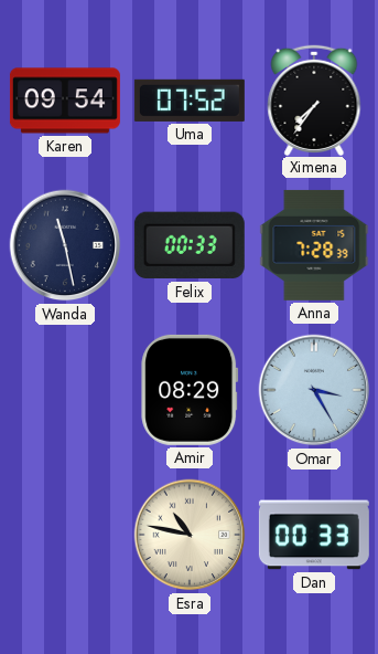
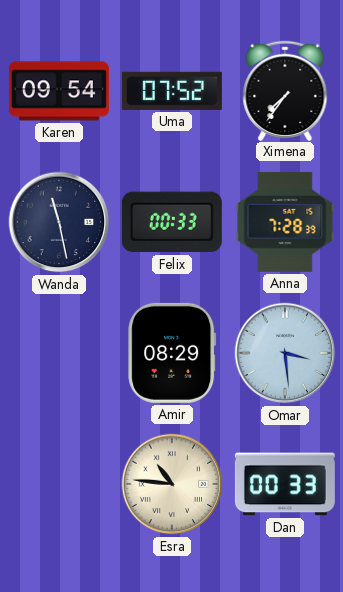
Omar: 3:25 -> 3:29 (285, 353)
Esra: 10:47 -> 10:46 (172, 484)
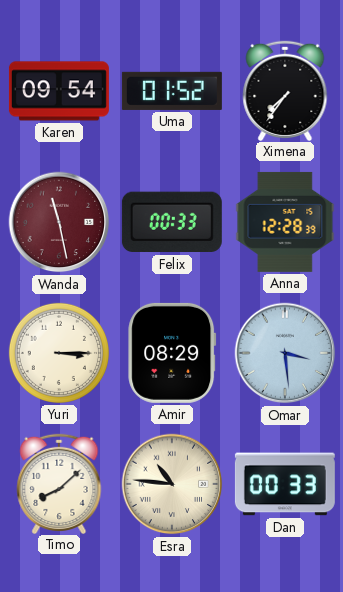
Uma: 07:52 -> 01:52 (172, 91)
Wanda dial: navy -> burgundy (59, 222)
Anna: 7:28 -> 12:28 (285, 222)
Yuri: none -> 3:15 (59, 353)
Timo: none -> 8:08 (59, 483)
